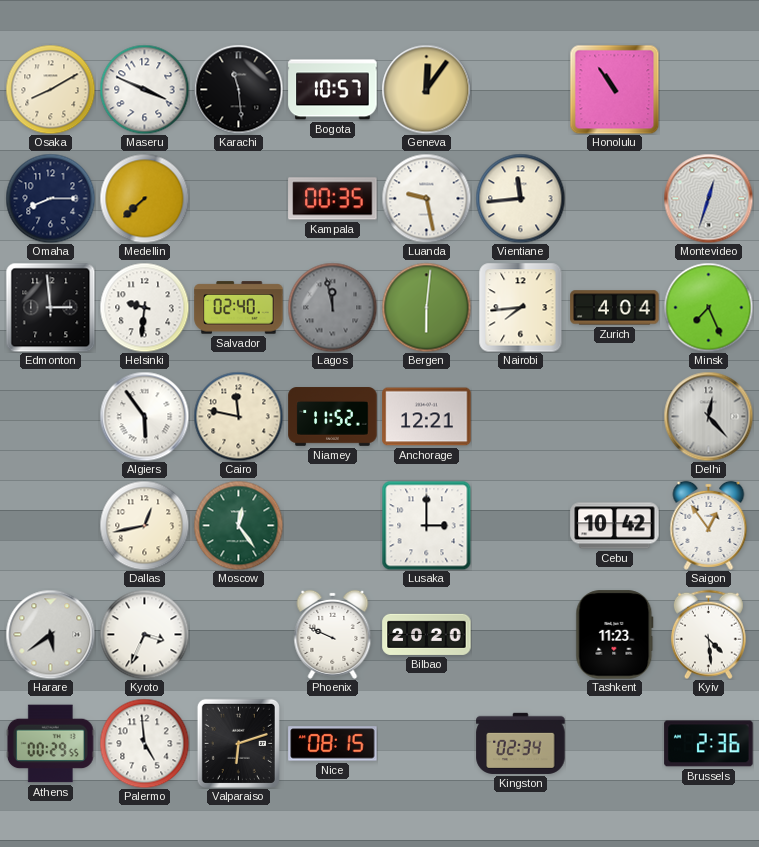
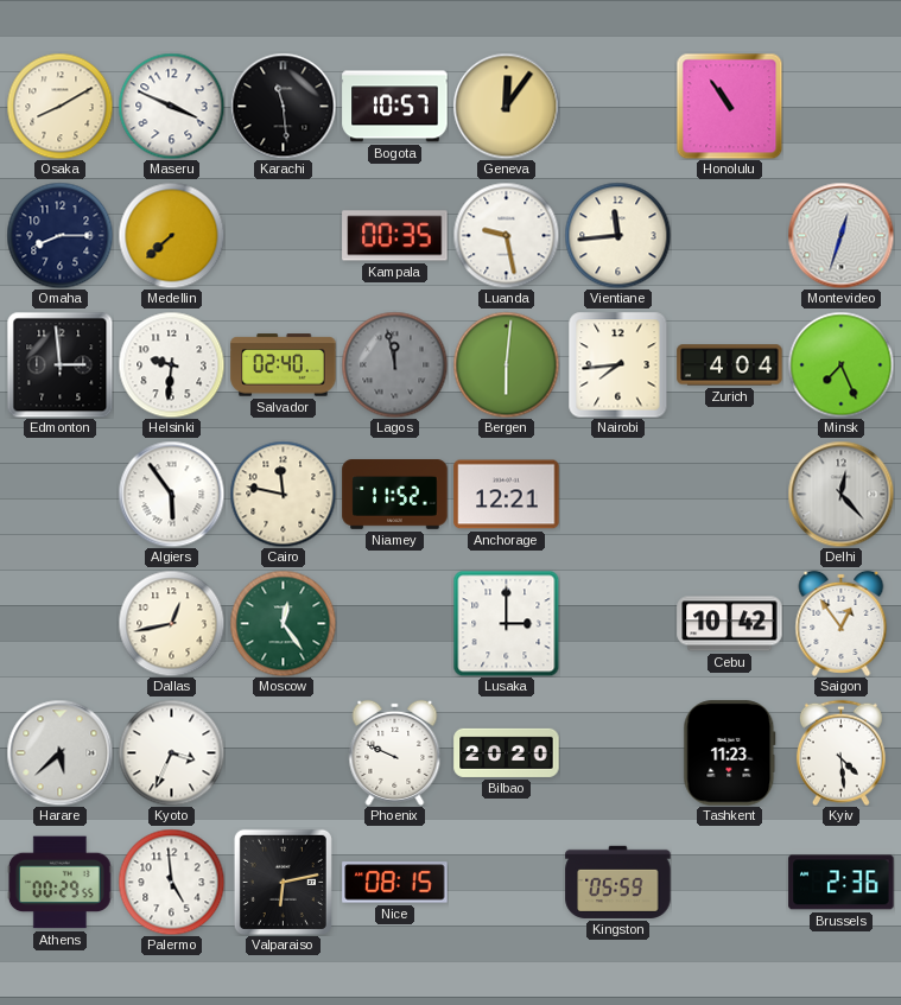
Harare: 5:39 -> 5:38 (59, 752)
Valparaiso: 6:12 -> 6:13 (283, 882)
Kingston: 02:34 -> 05:59 (618, 882)
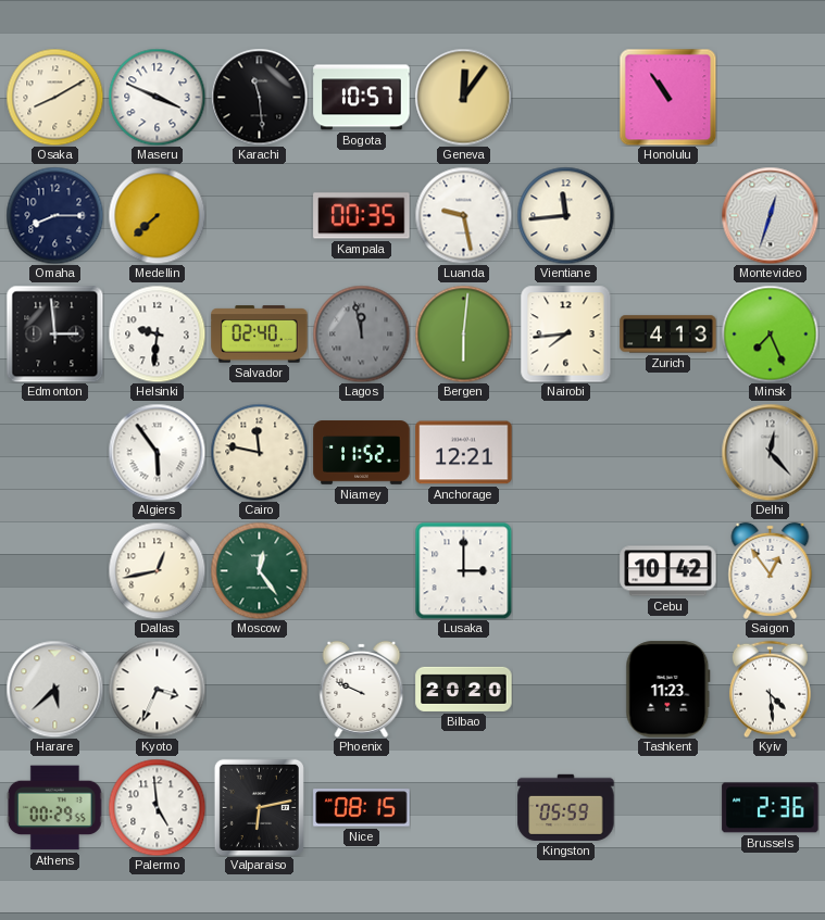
Zurich: 4:04 -> 4:13 (668, 335)
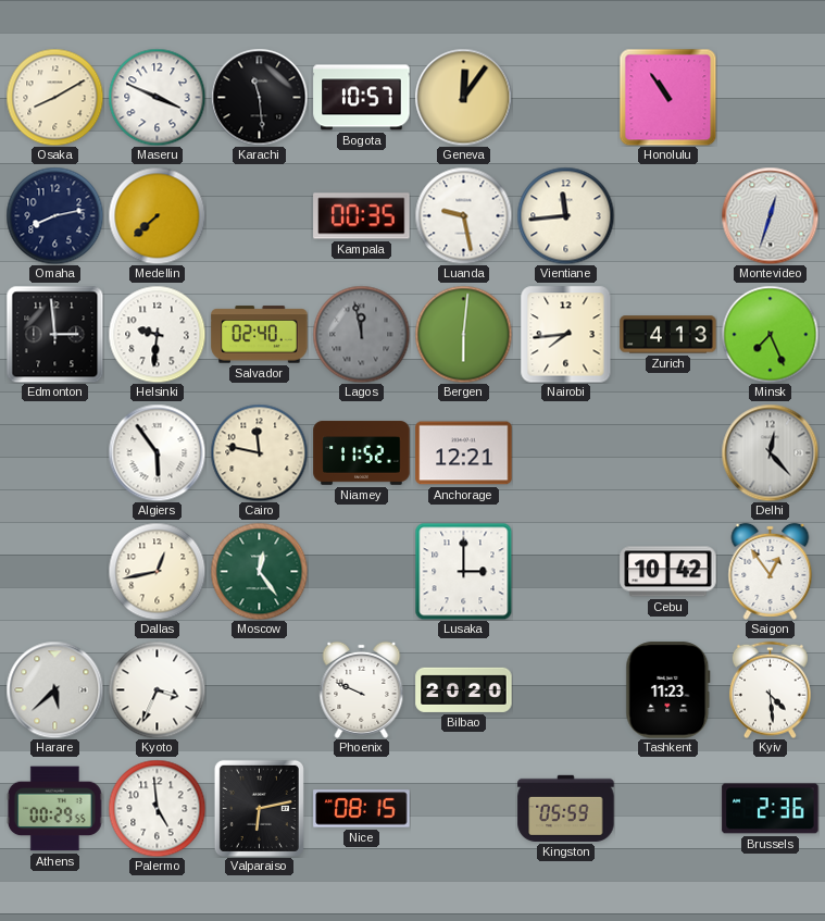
Omaha: 8:15 -> 8:13 (54, 215)
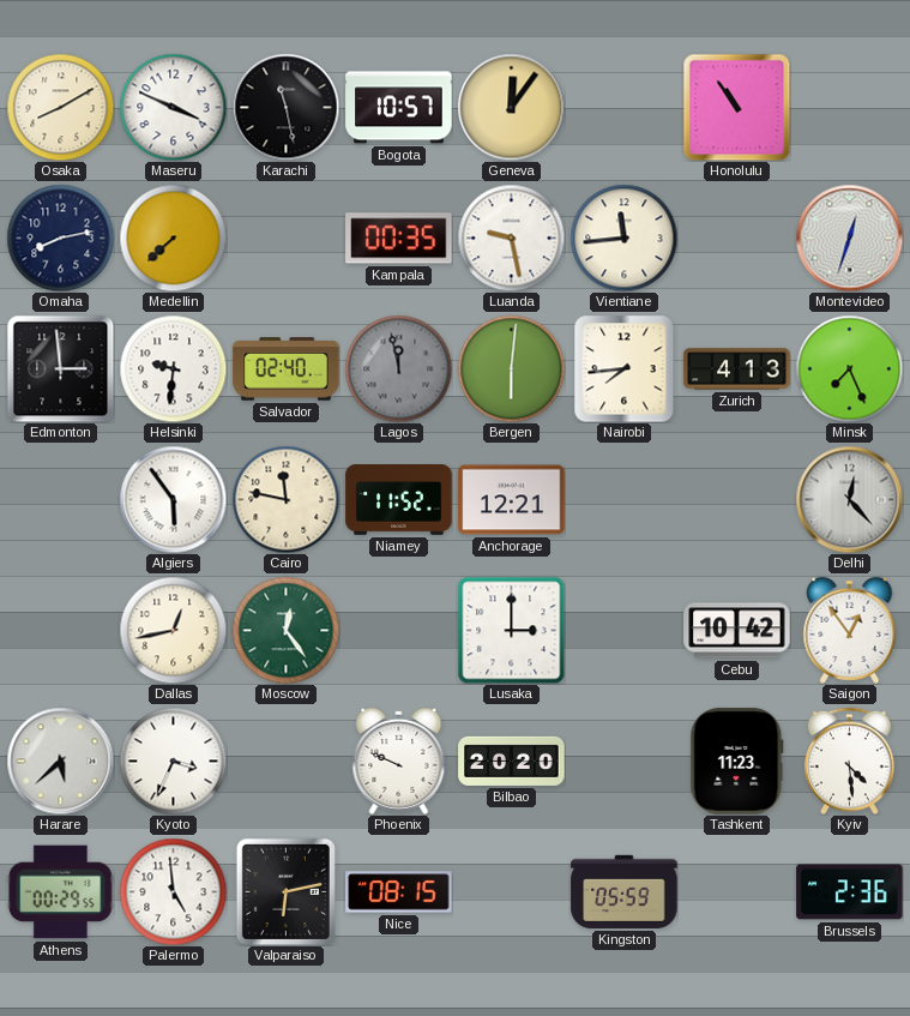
Karachi: 11:29 -> 11:28 (285, 107)
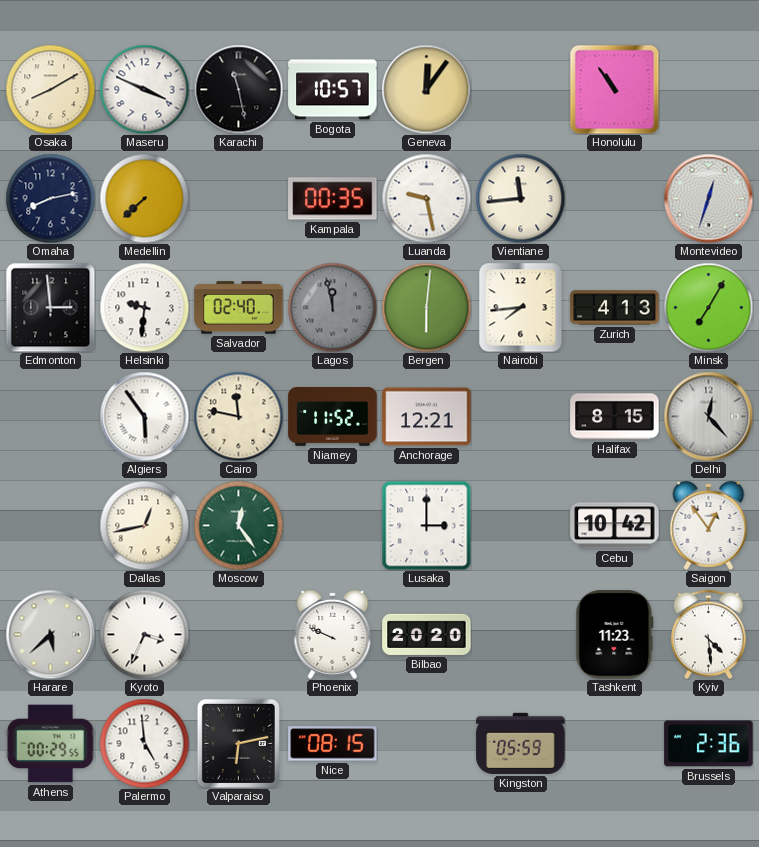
Minsk: 7:26 -> 7:05 (708, 307)
Halifax: none -> 8:15 (615, 417)
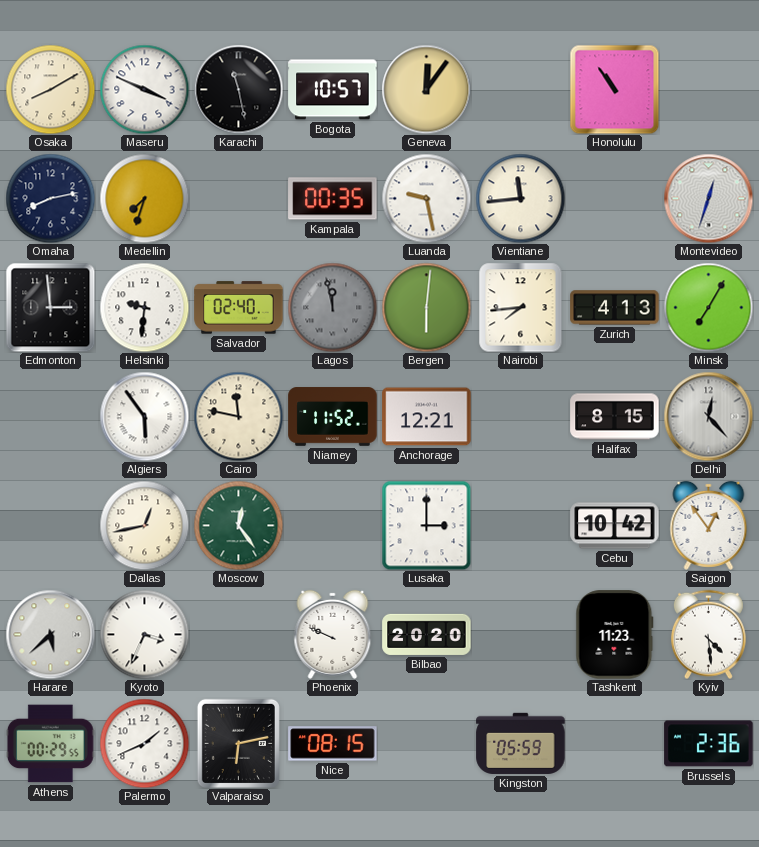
Medellin: 7:38 -> 7:33 (144, 198)
Palermo: 4:59 -> 1:41 (144, 743)
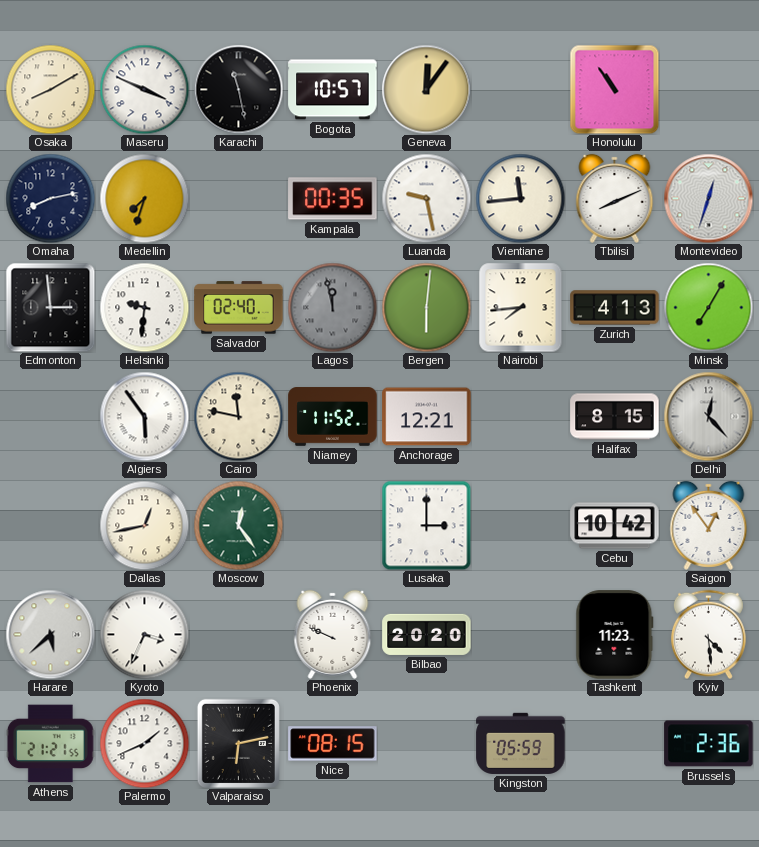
Tbilisi: none -> 8:11 (615, 198)
Athens: 00:29 -> 21:21 (50, 744)
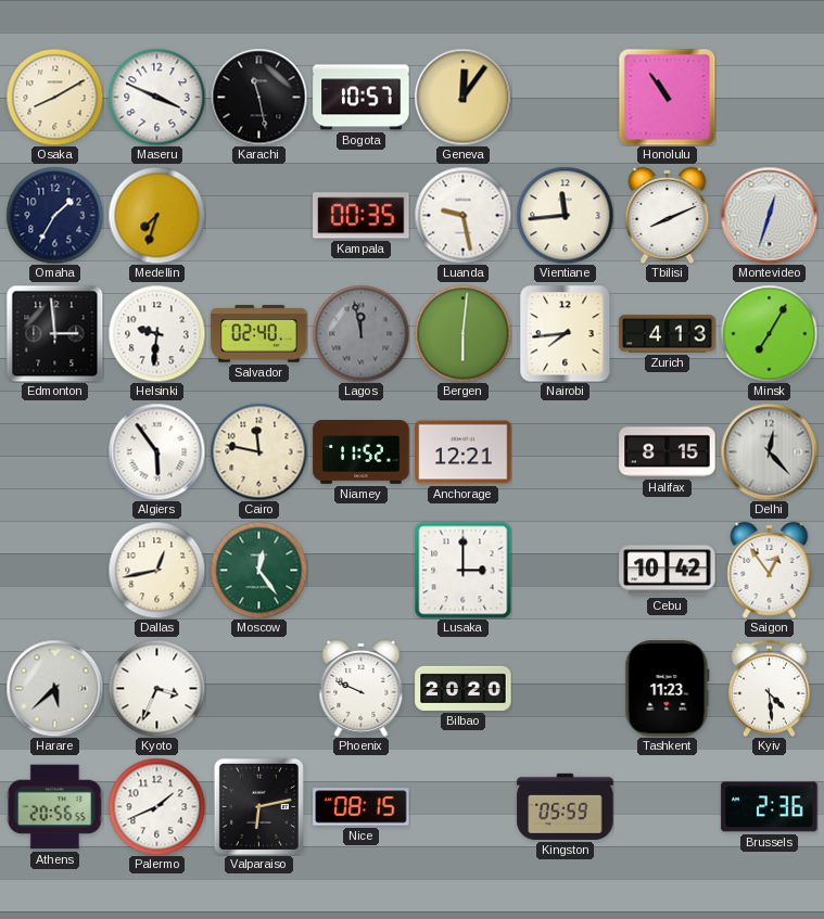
Omaha: 8:13 -> 1:35 (54, 215)
Athens: 21:21 -> 20:56 (54, 807)
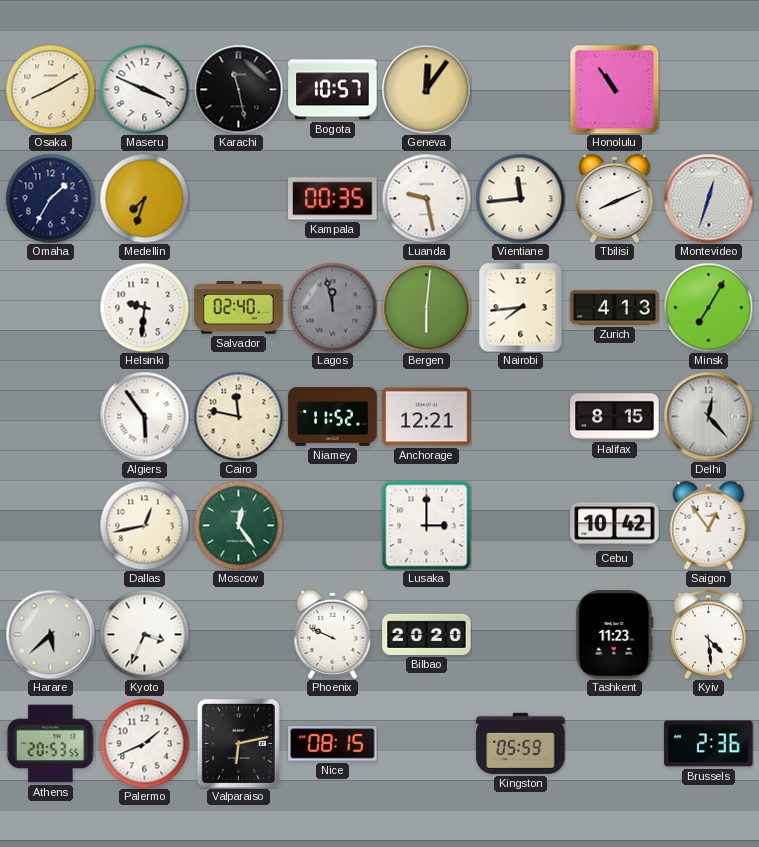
Edmonton: 2:59 -> none (54, 333)
Athens: 20:56 -> 20:53 (50, 744)
